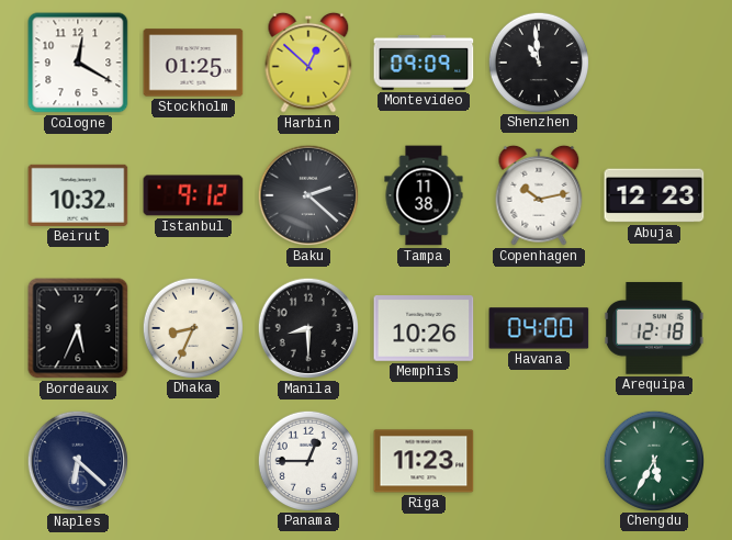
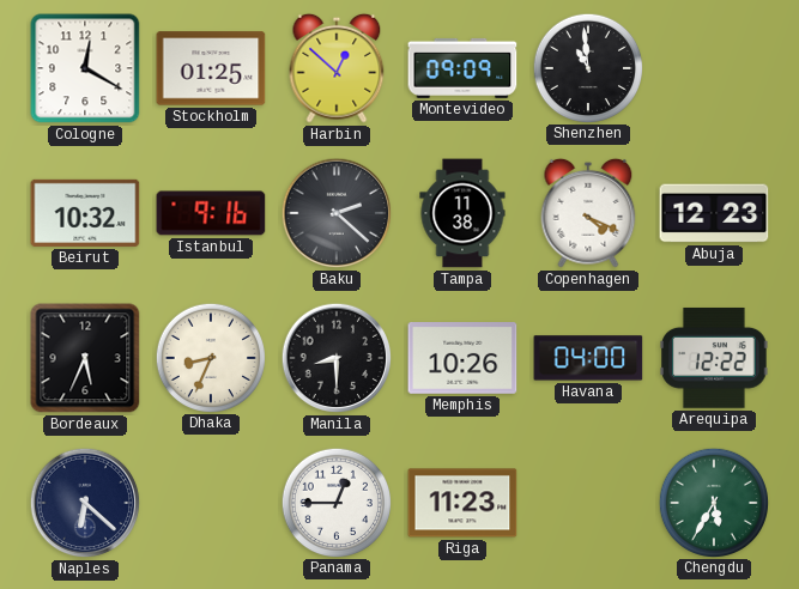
Istanbul: 9:12 -> 9:16 (211, 213)
Copenhagen: 10:13 -> 4:19 (588, 213)
Arequipa: 12:18 -> 12:22 (714, 358)
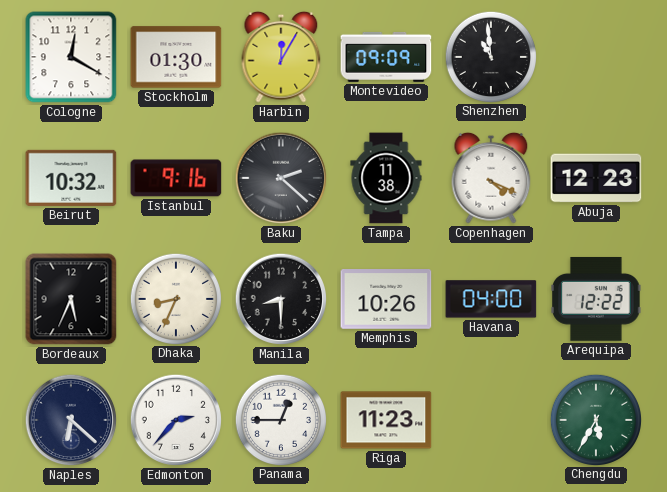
Stockholm: 01:25 -> 01:30 (176, 57)
Harbin: 12:52 -> 12:05 (281, 57)
Edmonton: none -> 2:37 (176, 420)
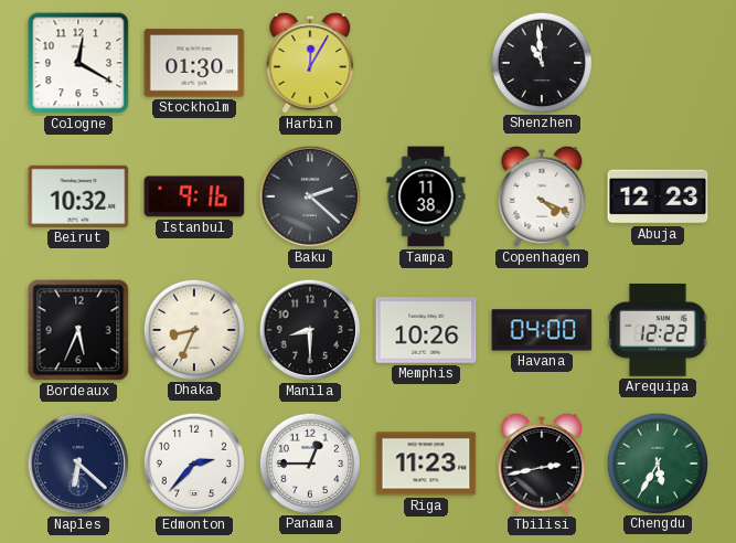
Montevideo: 09:09 -> none (386, 57)
Tbilisi: none -> 2:43 (542, 464)
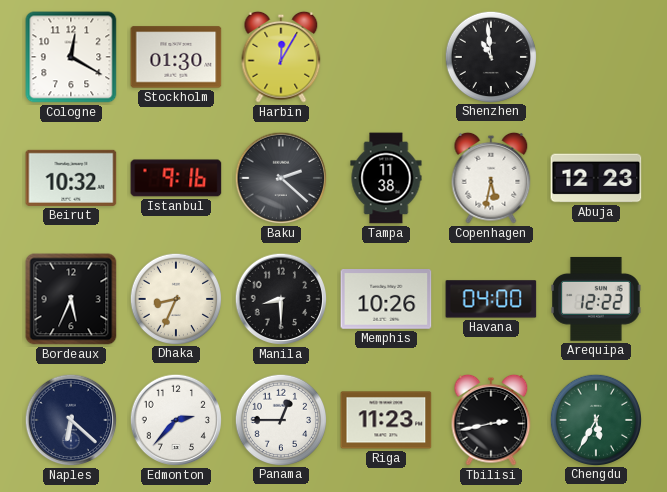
Copenhagen: 4:19 -> 5:32 (491, 178)
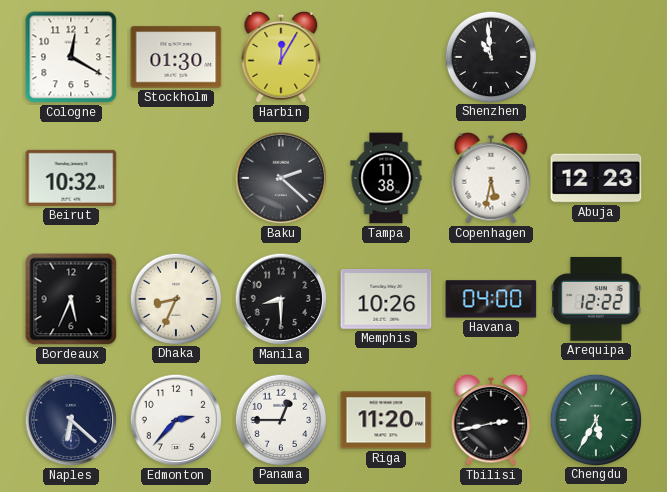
Istanbul: 9:16 -> none (176, 178)
Riga: 11:23 -> 11:20 (386, 420)
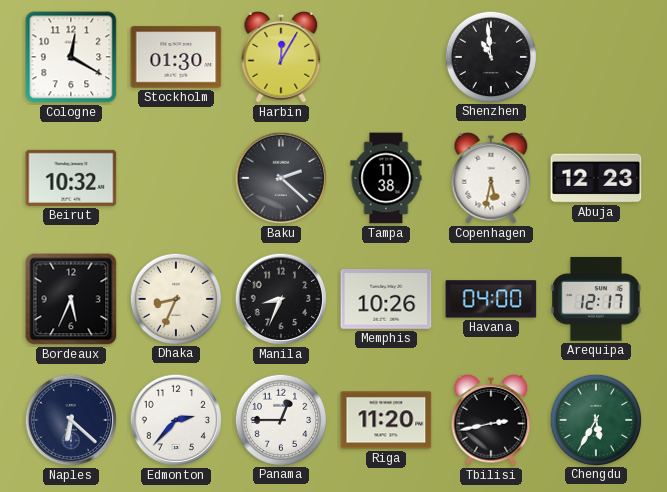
Manila: 8:30 -> 8:34 (281, 299)
Arequipa: 12:22 -> 12:17 (596, 299)
